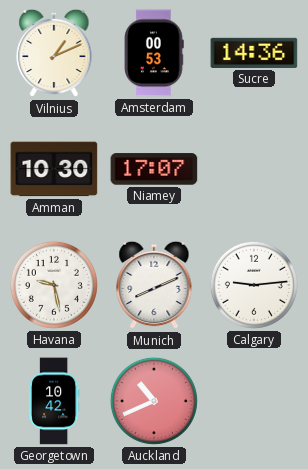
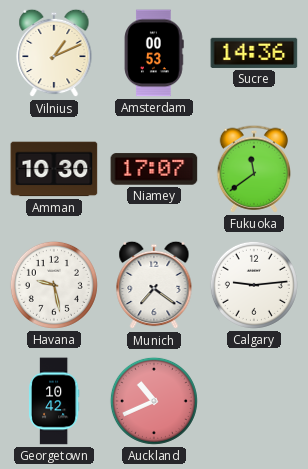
Fukuoka: none -> 11:39 (253, 169)
Munich: 8:11 -> 7:21 (154, 285)
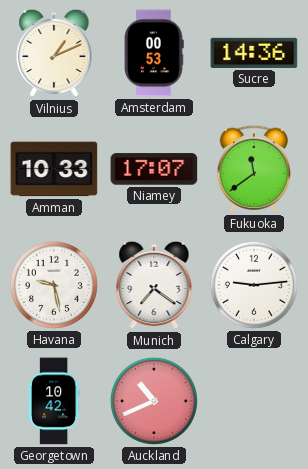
Amman: 10:30 -> 10:33 (54, 169)
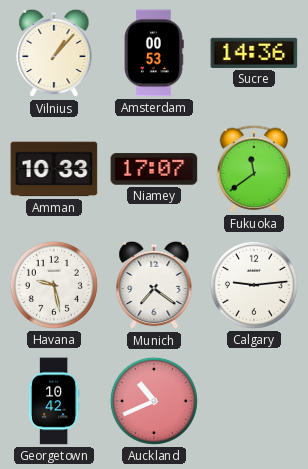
Vilnius: 1:11 -> 1:07 (54, 53)
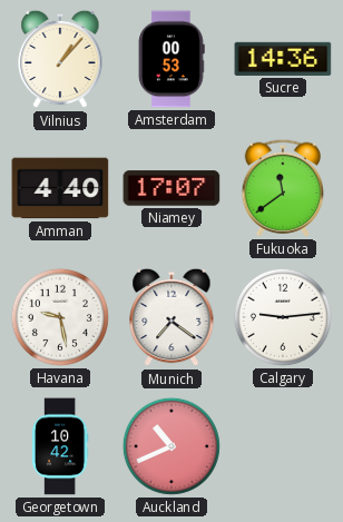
Amman: 10:33 -> 4:40 (60, 188)
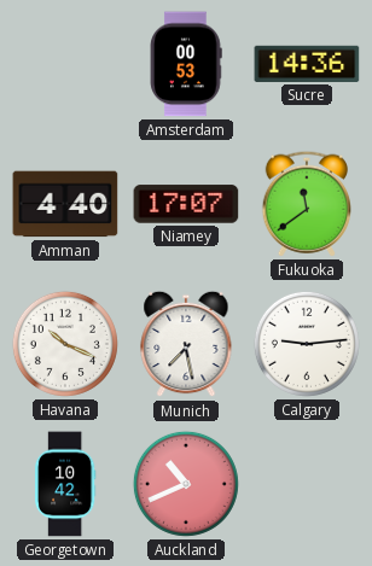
Vilnius: 1:07 -> none (60, 59)
Havana: 9:28 -> 10:19 (65, 344)
Munich: 7:21 -> 7:28 (186, 344)
